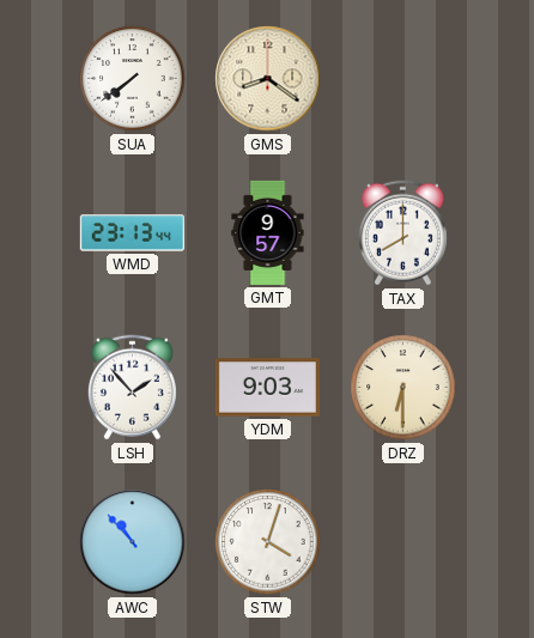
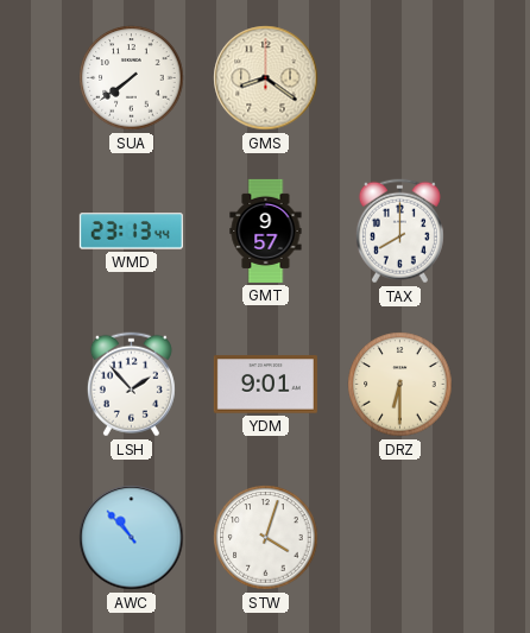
YDM: 9:03 -> 9:01 (265, 385)
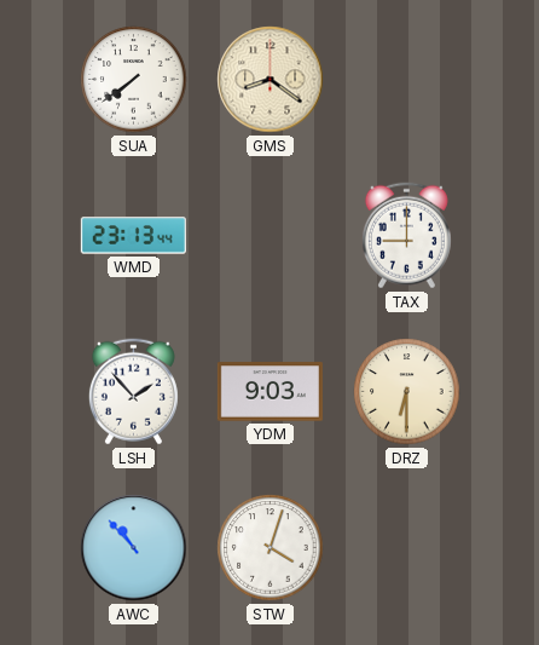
GMT: 9:57 -> none (266, 230)
TAX: 8:00 -> 9:00 (406, 236)
YDM: 9:01 -> 9:03 (269, 392)
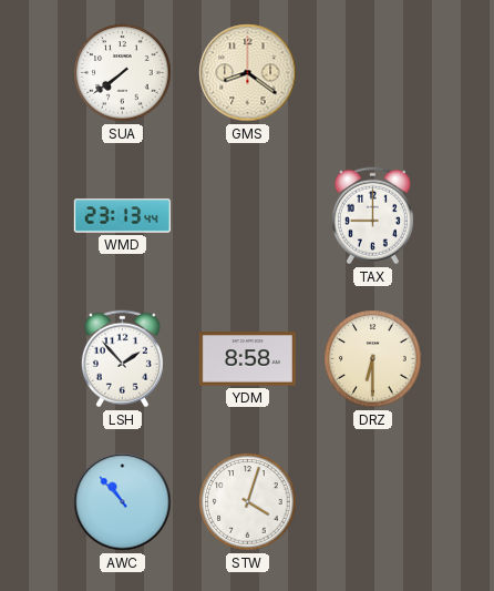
YDM: 9:03 -> 8:58 (247, 359)
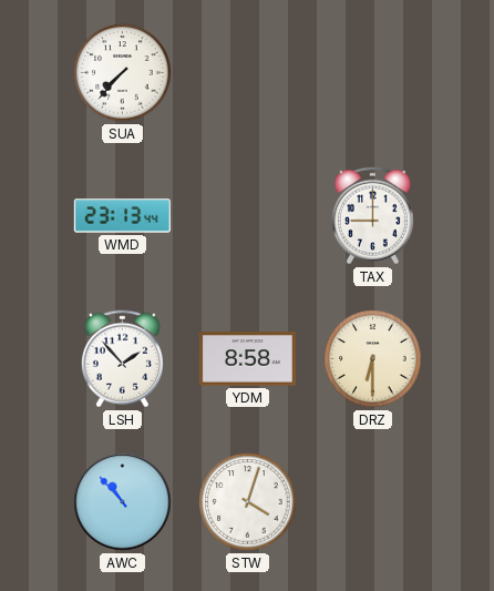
SUA: 7:39 -> 7:37 (123, 73)
GMS: 8:21 -> none (248, 73)
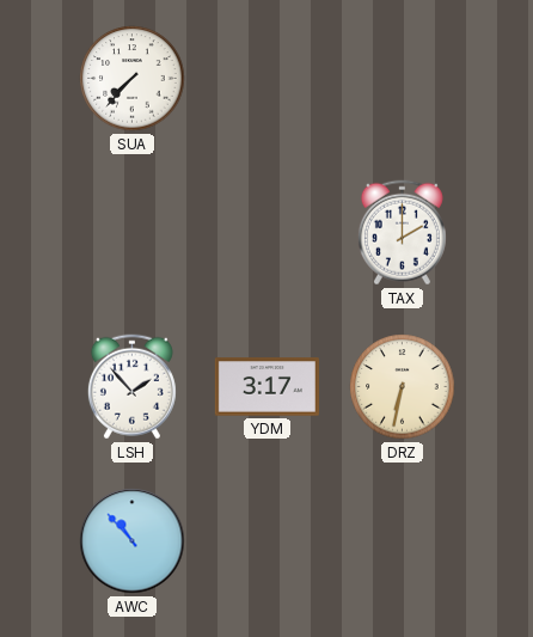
WMD: 23:13 -> none (122, 216)
TAX: 9:00 -> 2:00 (402, 233)
YDM: 8:58 -> 3:17 (266, 387)
DRZ: 6:30 -> 6:32 (403, 387)
STW: 4:03 -> none (248, 502)
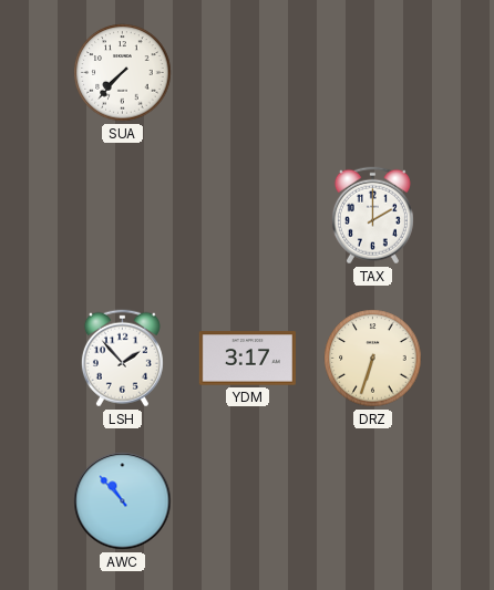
DRZ: 6:32 -> 6:33 (373, 359)
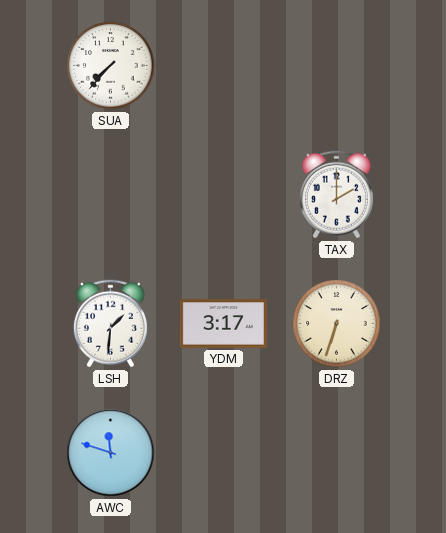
LSH: 1:53 -> 1:31 (110, 324)
AWC: 10:53 -> 11:48 (111, 453)
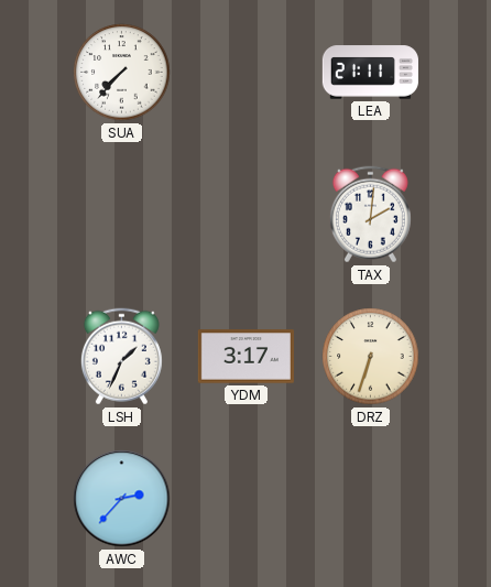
LEA: none -> 21:11 (370, 73)
TAX: 2:00 -> 2:01 (370, 215)
LSH: 1:31 -> 1:34 (121, 357)
AWC: 11:48 -> 2:37 (122, 499)
